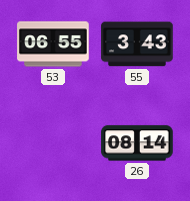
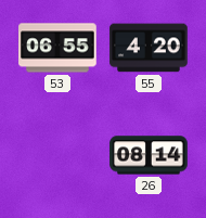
55: 3:43 -> 4:20 (149, 48)
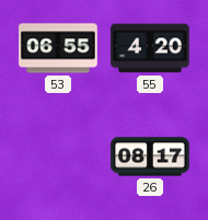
26: 08:14 -> 08:17 (150, 157)
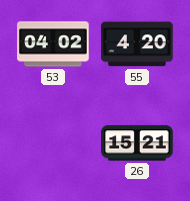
53: 06:55 -> 04:02 (53, 44)
26: 08:17 -> 15:21 (137, 143)
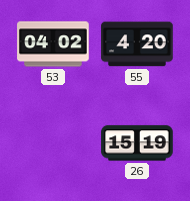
26: 15:21 -> 15:19 (137, 143)
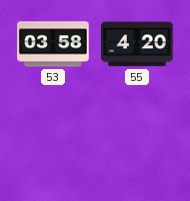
53: 04:02 -> 03:58 (53, 44)
26: 15:19 -> none (137, 143)
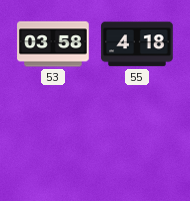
55: 4:20 -> 4:18 (137, 44)
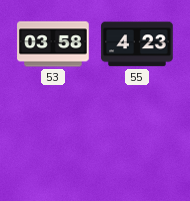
55: 4:18 -> 4:23 (137, 44)
